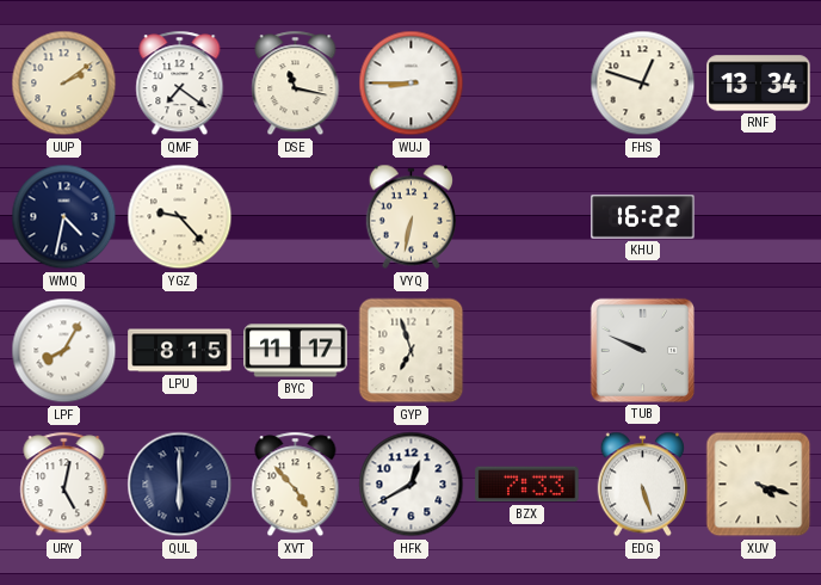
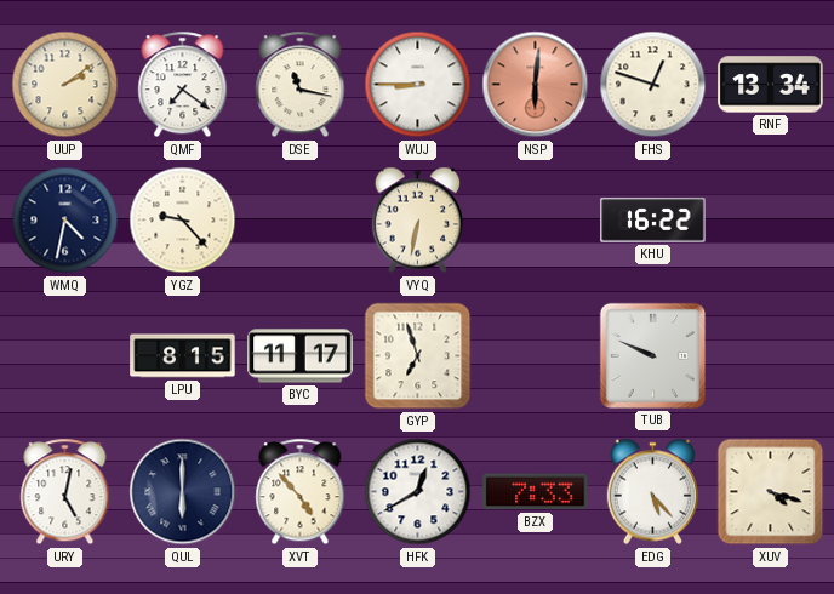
NSP: none -> 6:01 (536, 85)
LPF: 8:05 -> none (64, 351)
EDG: 5:27 -> 5:23 (652, 492)
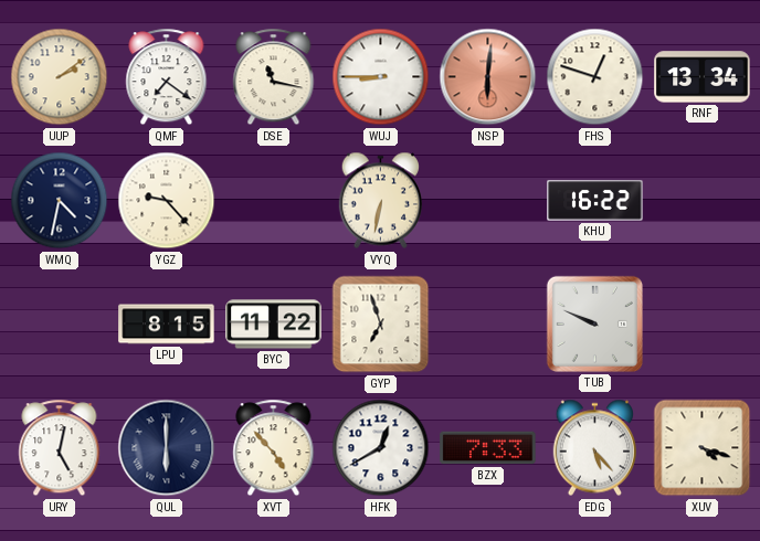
BYC: 11:17 -> 11:22 (274, 325)
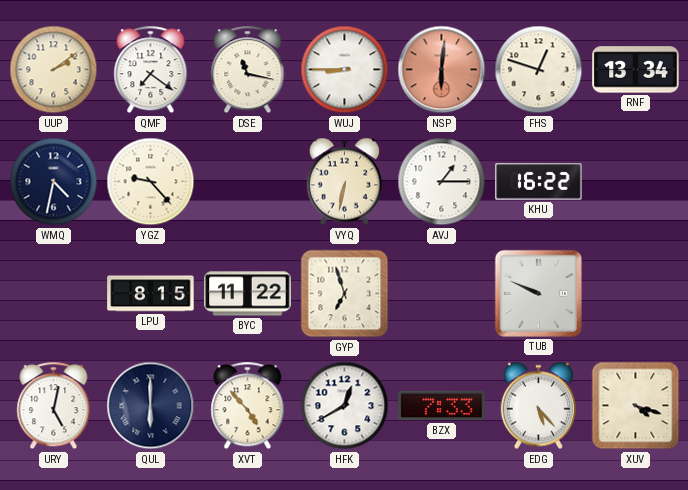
AVJ: none -> 1:15 (442, 182)
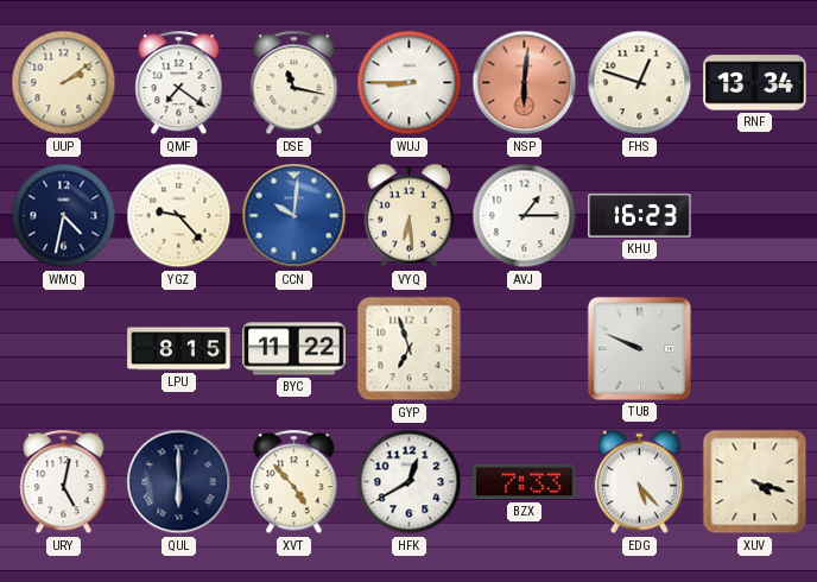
CCN: none -> 10:01 (294, 216)
VYQ: 6:32 -> 6:29 (408, 216)
KHU: 16:22 -> 16:23 (640, 216)
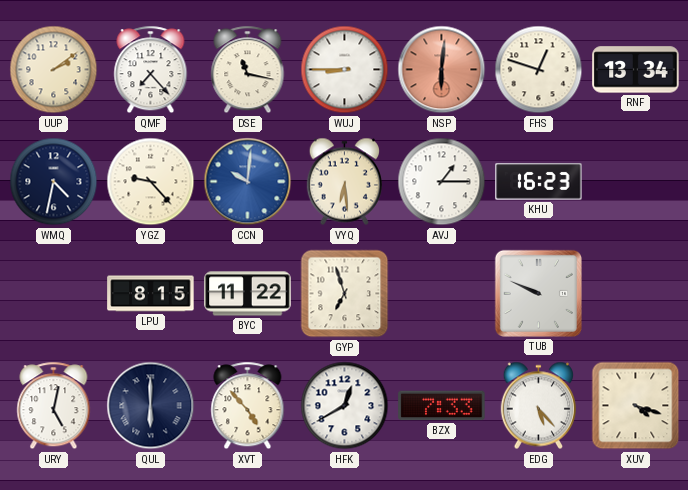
QMF: 7:21 -> 7:23 (151, 70)
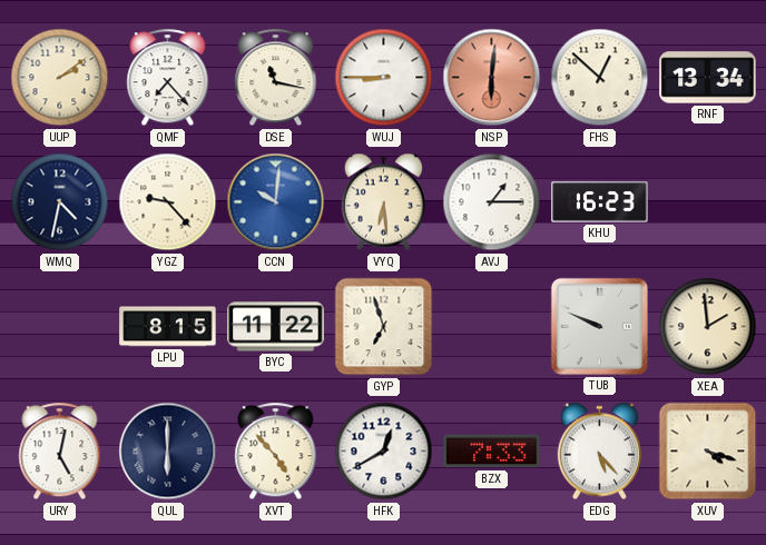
FHS: 12:48 -> 12:52 (600, 78)
XEA: none -> 1:59 (708, 327)
